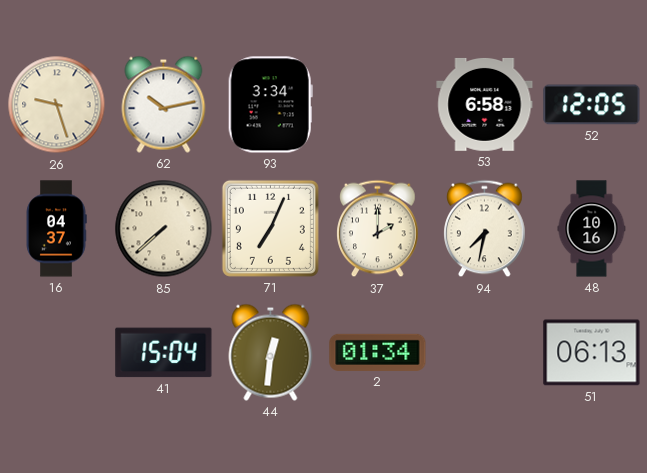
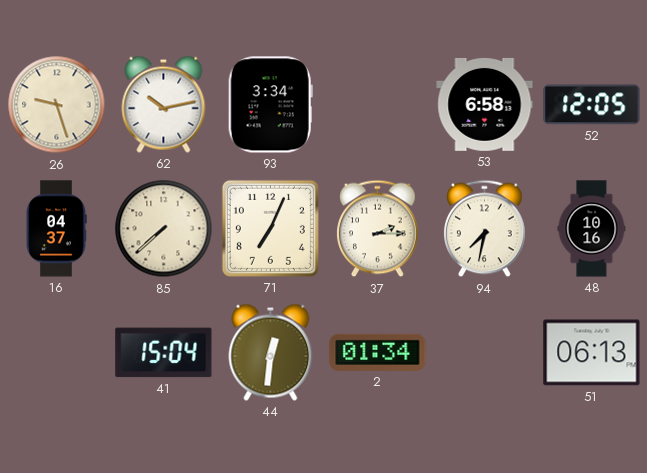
37: 2:00 -> 2:15 (378, 229)
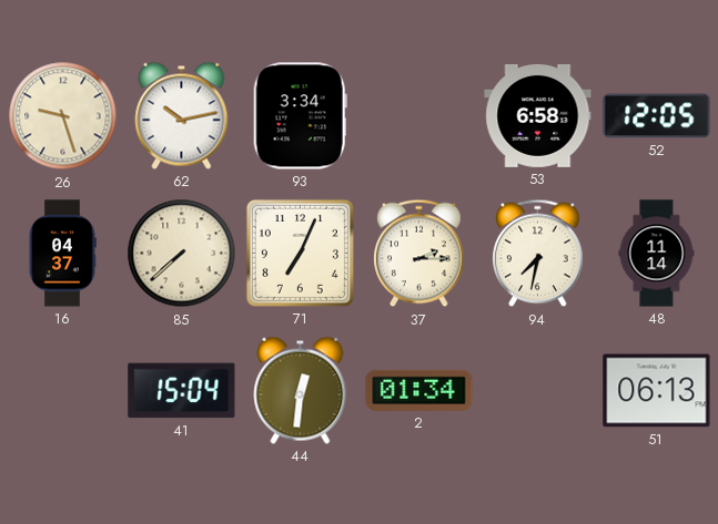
48: 10:16 -> 11:14 (657, 254)
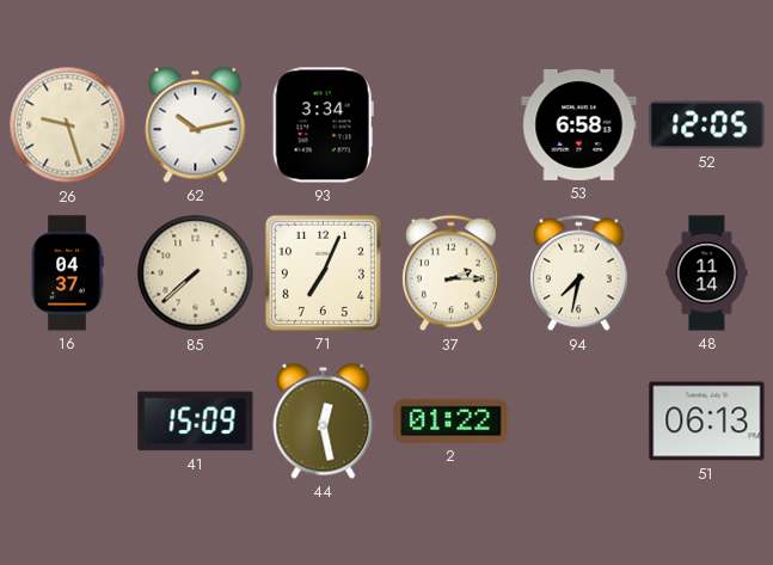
41: 15:04 -> 15:09 (196, 422)
44: 12:31 -> 12:28 (324, 420)
2: 01:34 -> 01:22 (452, 420)
